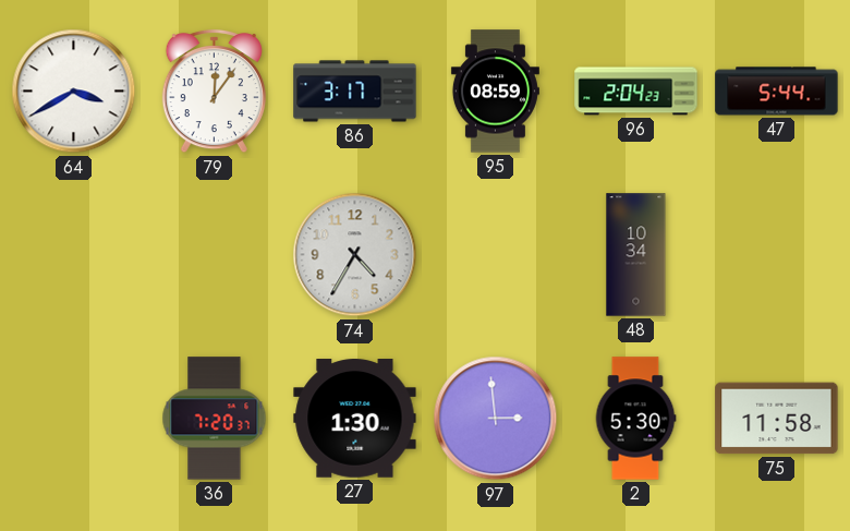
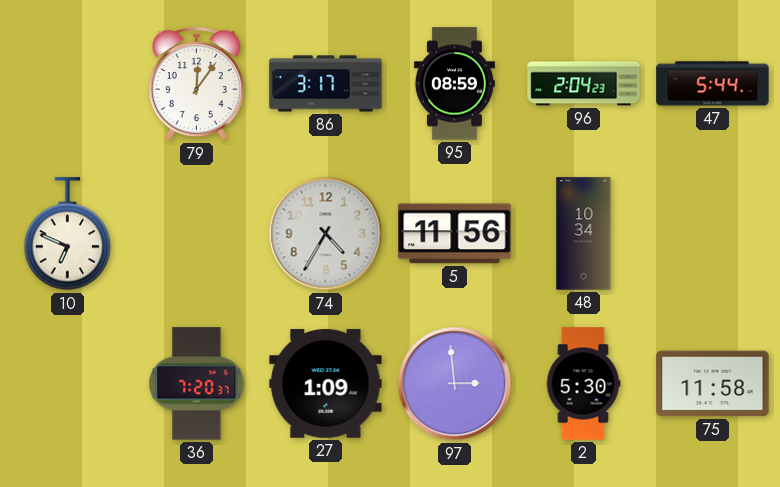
64: 3:40 -> none (74, 92)
10: none -> 6:49 (68, 234)
5: none -> 11:56 (455, 234)
27: 1:30 -> 1:09 (326, 384)
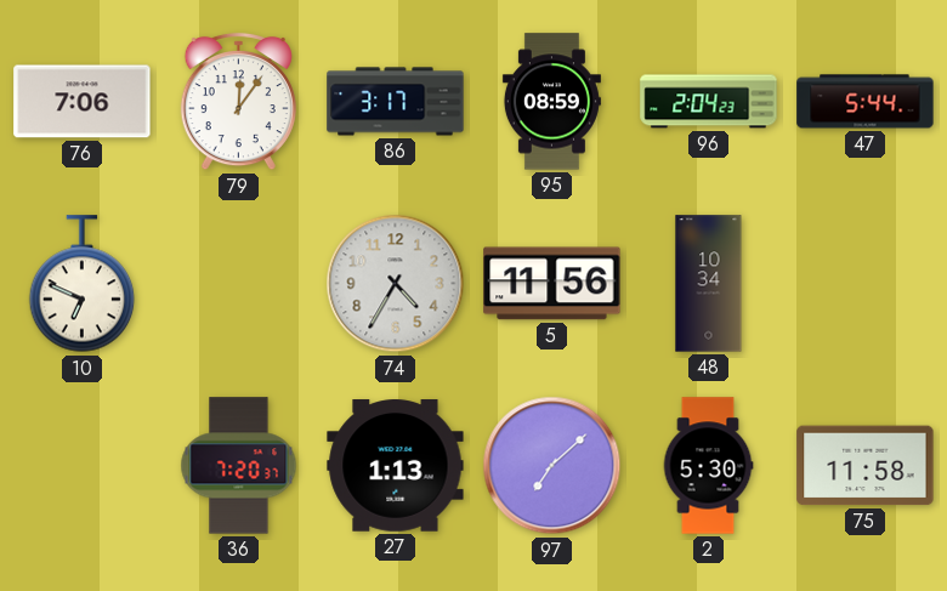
76: none -> 7:06 (83, 102)
27: 1:09 -> 1:13 (396, 466)
97: 2:59 -> 7:08 (552, 466)
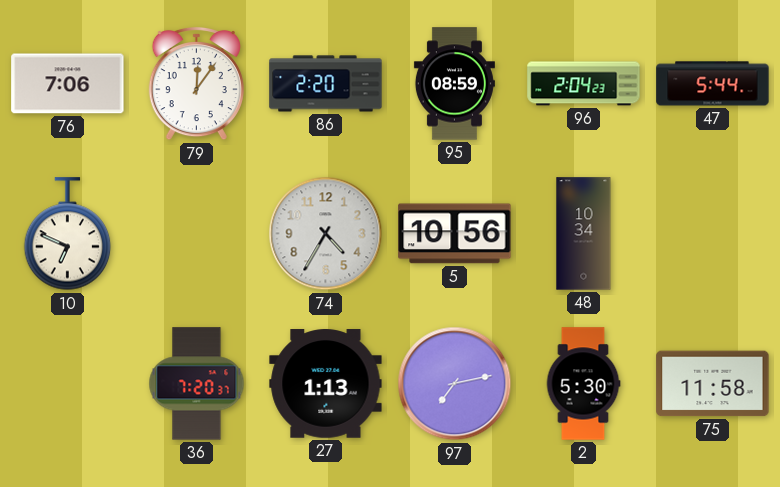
86: 3:17 -> 2:20 (326, 84)
5: 11:56 -> 10:56 (455, 234)
97: 7:08 -> 7:13 (455, 384)
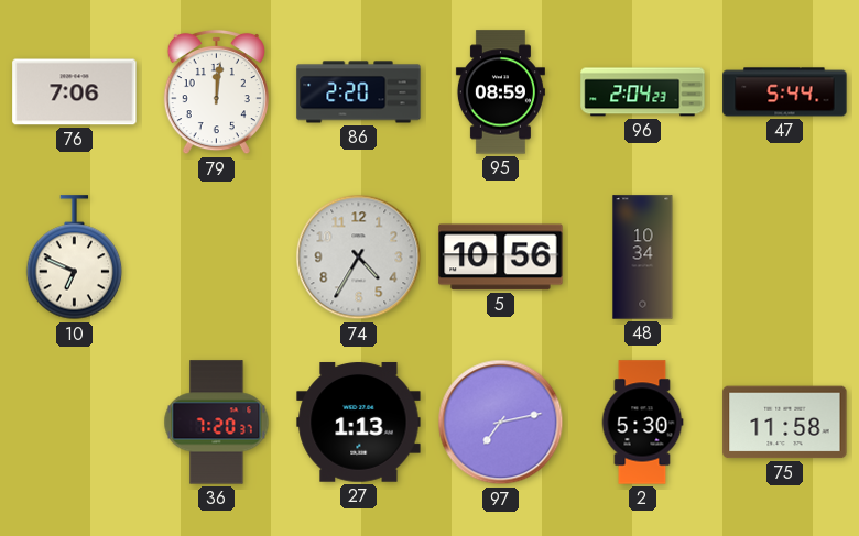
79: 12:06 -> 12:01 (216, 92)
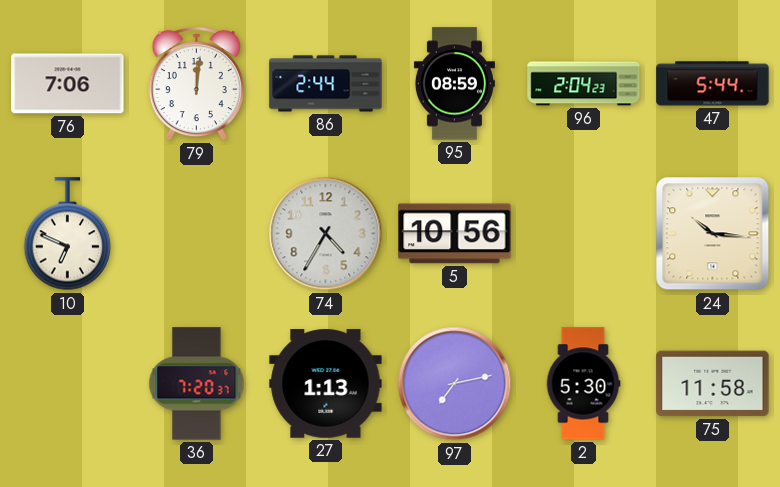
86: 2:20 -> 2:44 (326, 84)
48: 10:34 -> none (643, 258)
24: none -> 10:16 (713, 234)
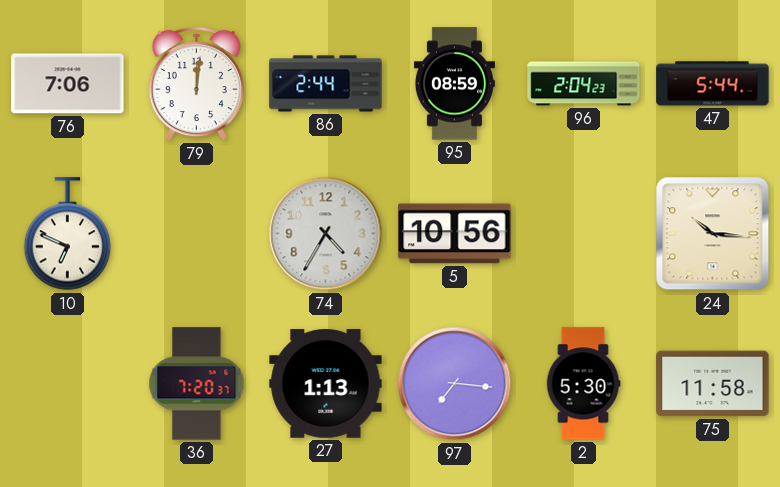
97: 7:13 -> 7:16 (455, 384)
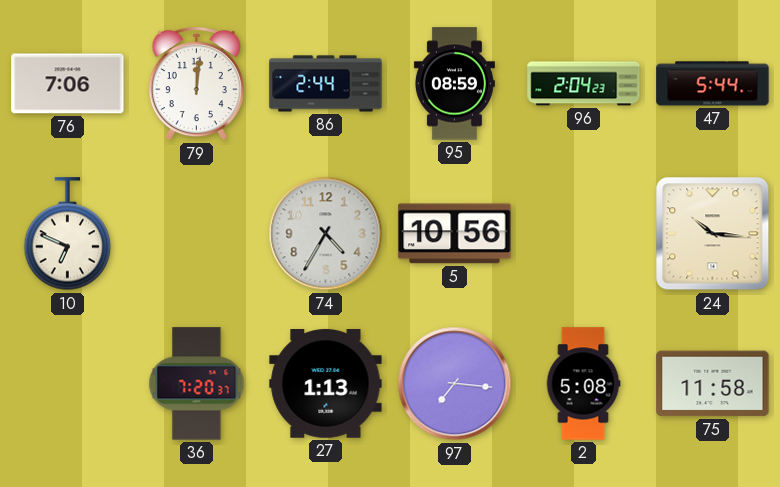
2: 5:30 -> 5:08 (583, 384)
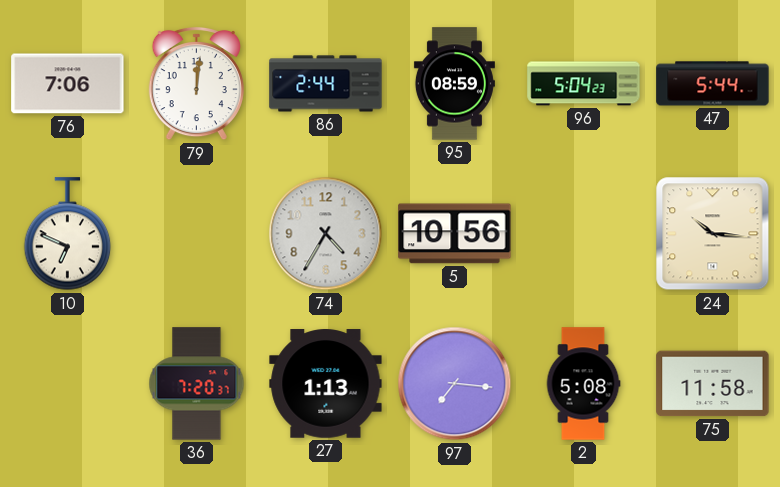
96: 2:04 -> 5:04 (584, 84)
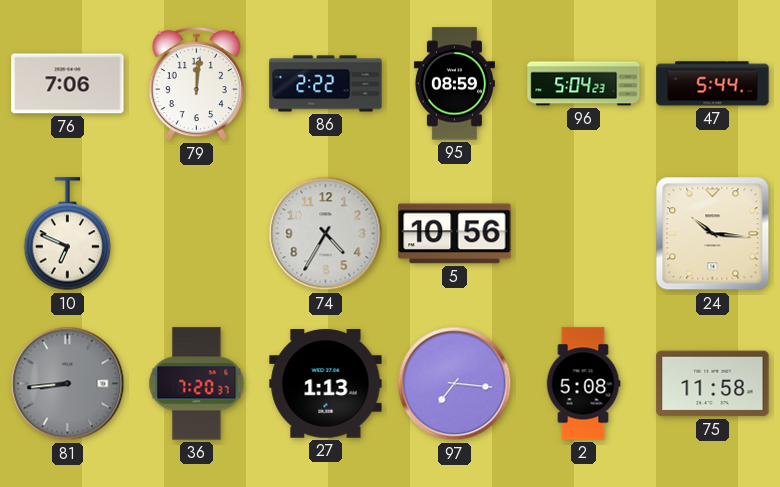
86: 2:44 -> 2:22 (326, 84)
81: none -> 8:44 (68, 384)
